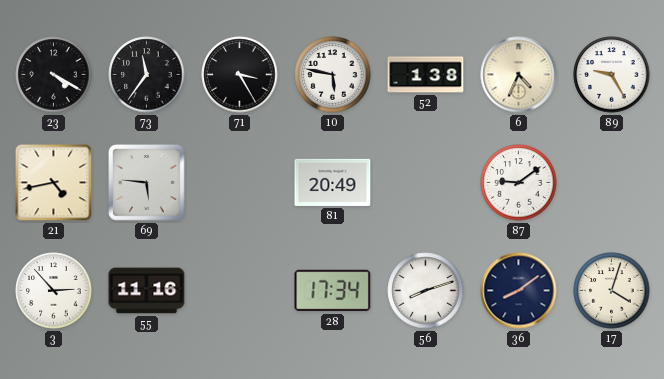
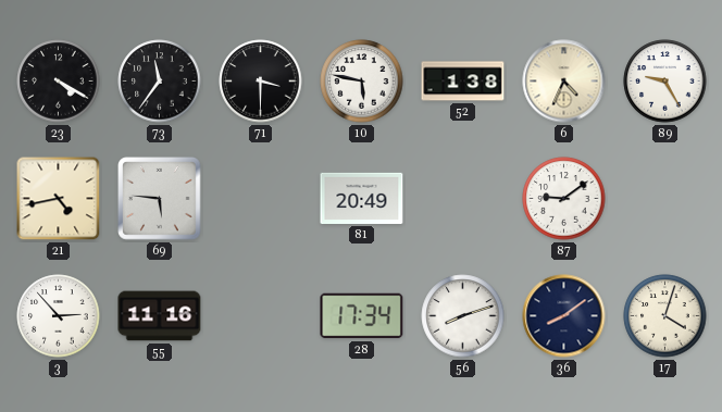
71: 3:25 -> 3:30 (261, 82)
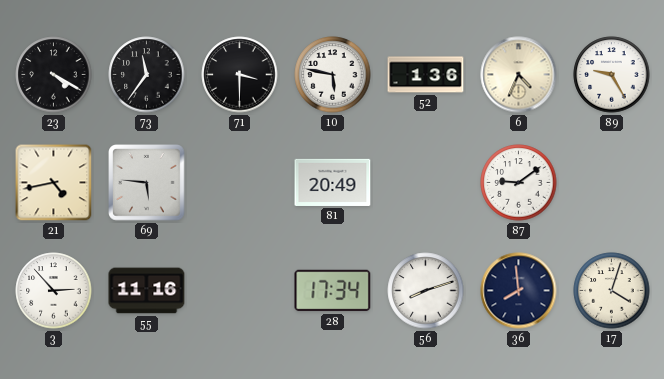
52: 1:38 -> 1:36 (426, 75)
36: 8:09 -> 7:59 (519, 291)
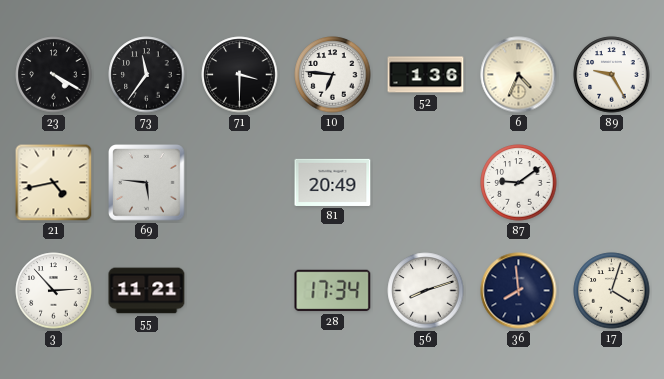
10: 5:47 -> 6:46 (333, 75)
55: 11:16 -> 11:21 (147, 291)
